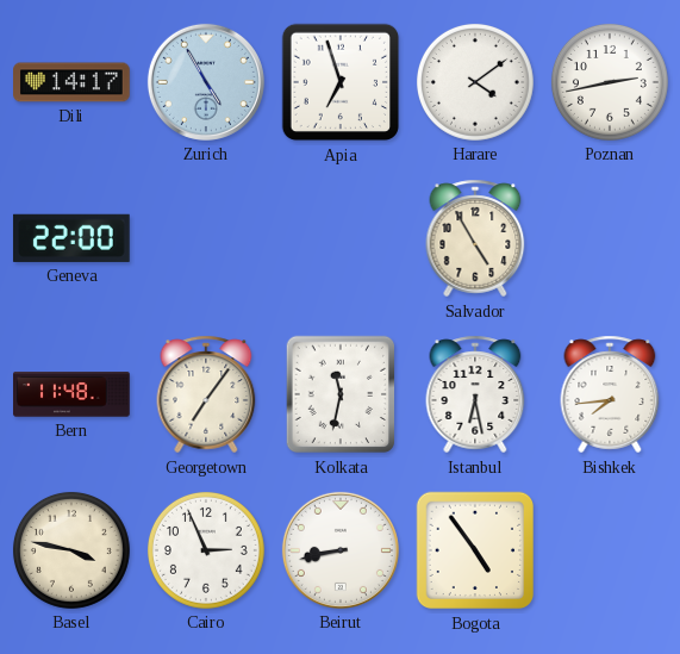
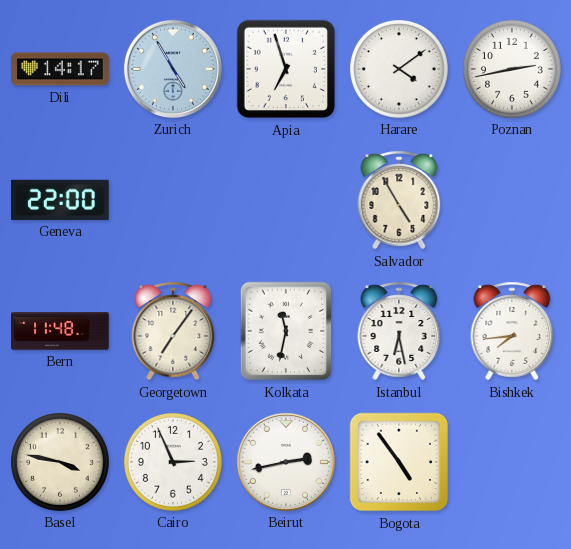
Beirut: 8:43 -> 2:43 (286, 462)
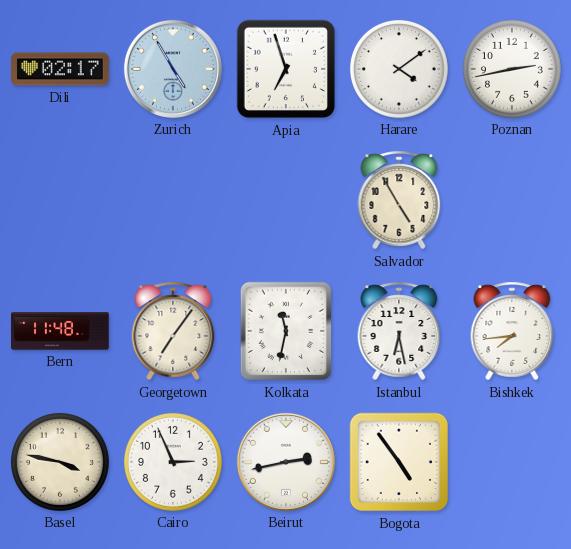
Dili: 14:17 -> 02:17 (61, 69)
Geneva: 22:00 -> none (60, 200)
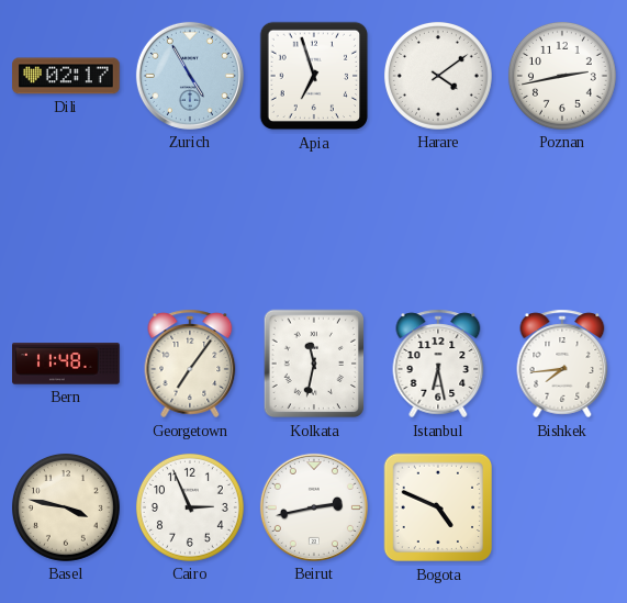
Salvador: 4:55 -> none (399, 200)
Bogota: 4:54 -> 4:49 (438, 507)
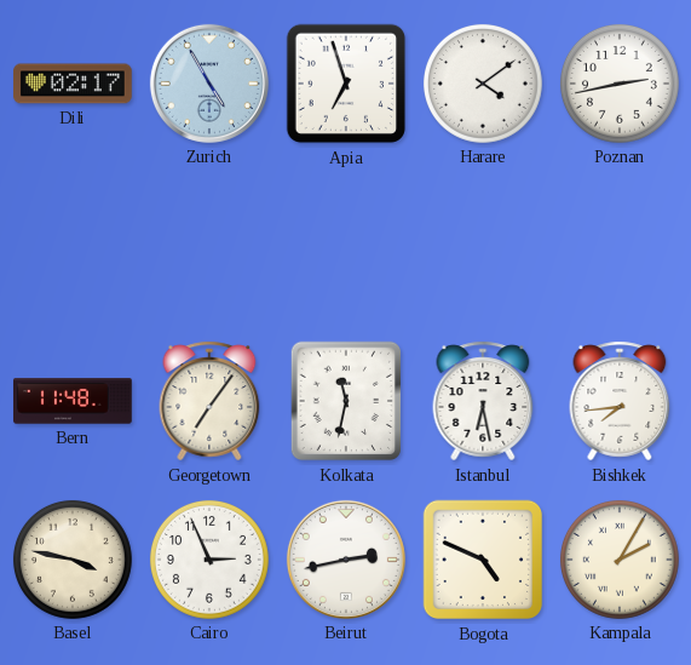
Kampala: none -> 2:05 (620, 560)
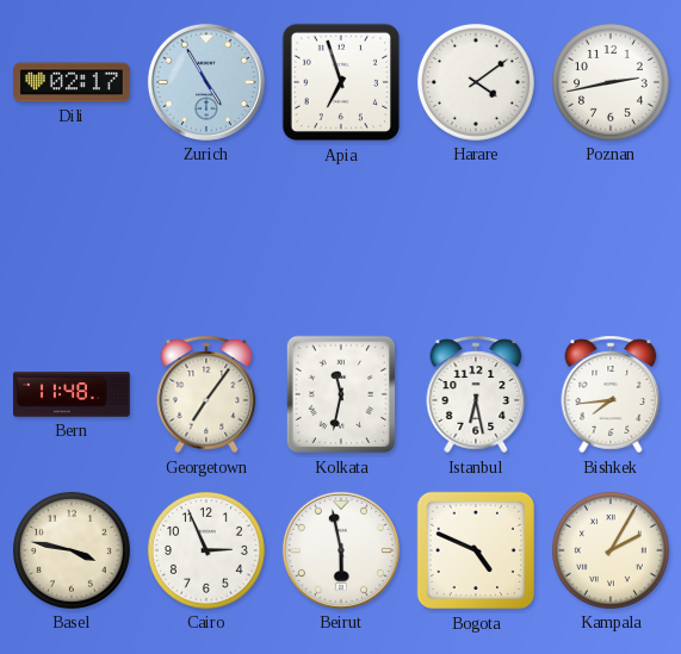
Beirut: 2:43 -> 5:58 (341, 550)
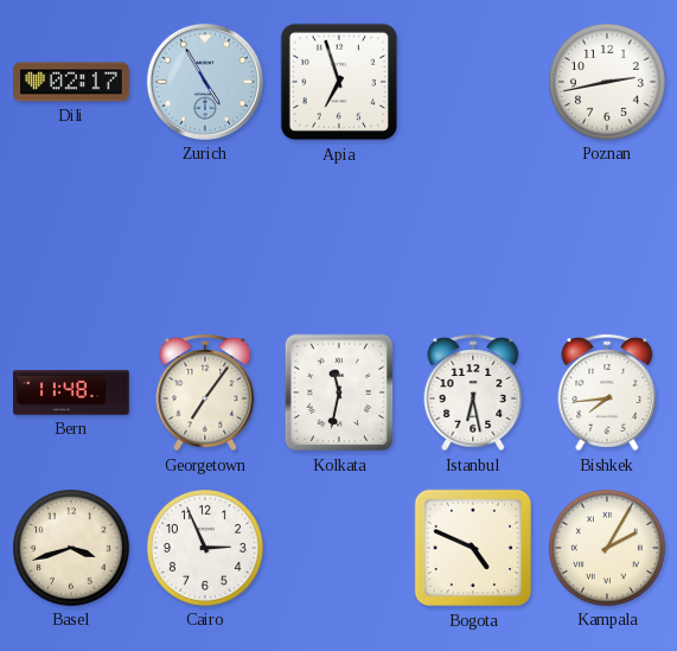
Harare: 4:09 -> none (476, 82)
Basel: 3:47 -> 3:42 (71, 548)
Beirut: 5:58 -> none (341, 550)
